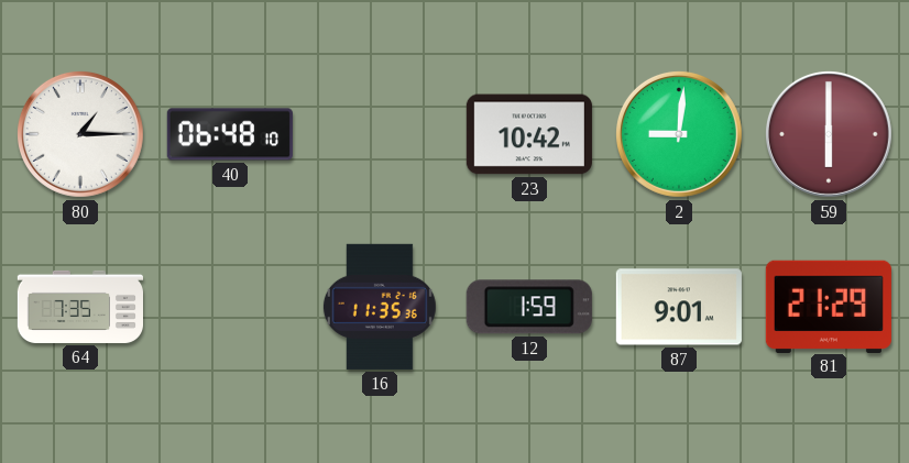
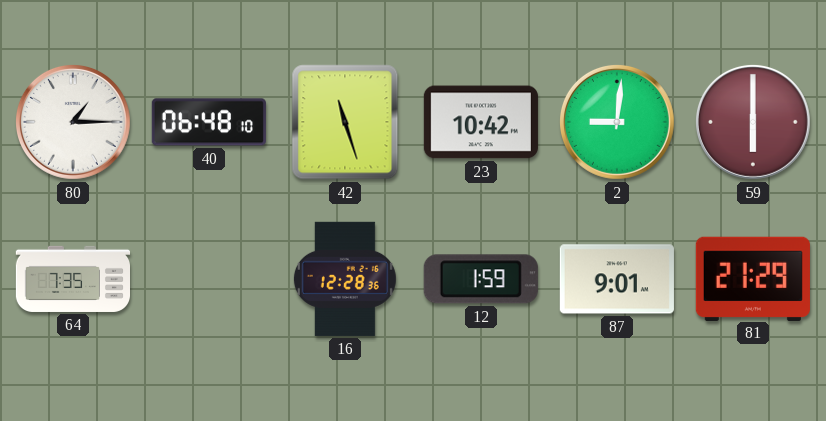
42: none -> 11:27 (345, 122)
16: 11:35 -> 12:28 (345, 279)
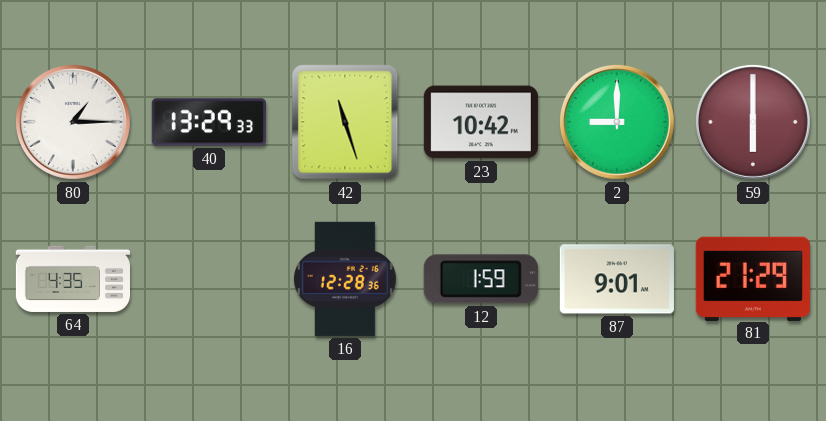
40: 06:48 -> 13:29 (209, 122)
2: 9:01 -> 9:00 (617, 122)
64: 7:35 -> 4:35 (72, 279)
